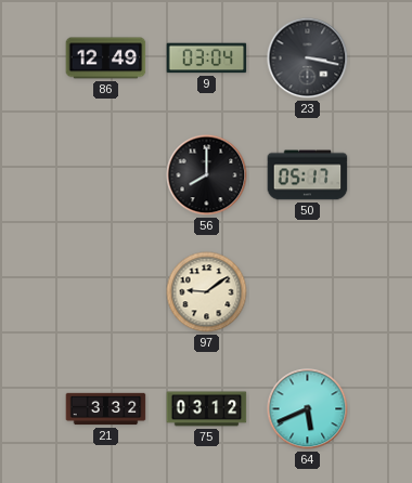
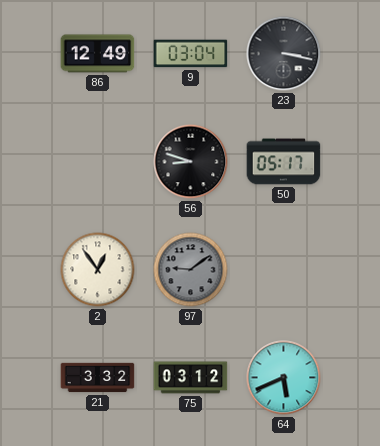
56: 8:00 -> 8:48 (191, 162)
2: none -> 12:54 (98, 270)
97 dial: cream -> grey (191, 270)
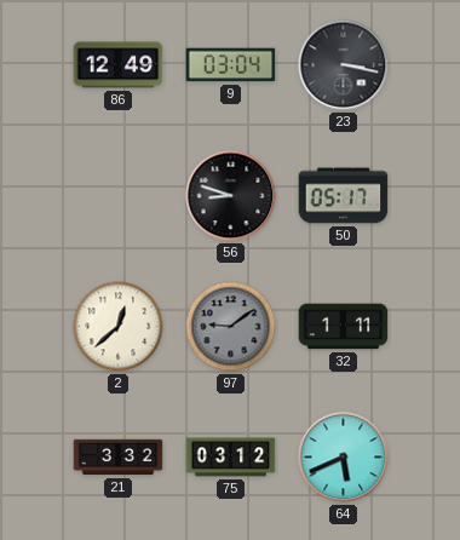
2: 12:54 -> 12:38 (119, 327)
32: none -> 1:11 (344, 327)
